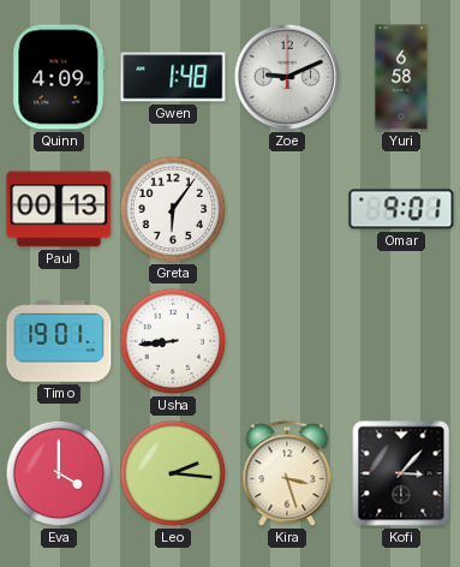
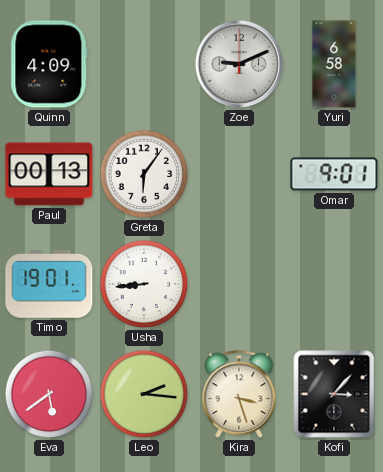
Gwen: 1:48 -> none (173, 77)
Eva: 4:00 -> 5:39 (49, 394)
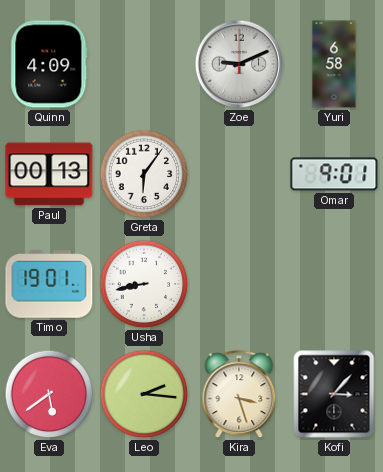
Usha: 8:44 -> 8:43 (144, 284)
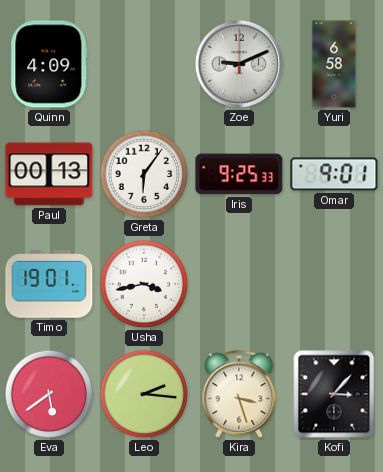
Iris: none -> 9:25 (239, 174)
Usha: 8:43 -> 3:43 (144, 284)
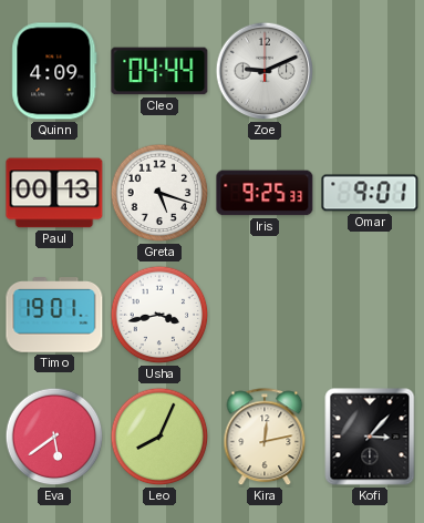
Cleo: none -> 04:44 (159, 71)
Yuri: 6:58 -> none (334, 64)
Greta: 6:06 -> 5:18 (159, 193)
Leo: 2:16 -> 8:04 (159, 437)
Kira: 3:27 -> 12:13 (265, 438)
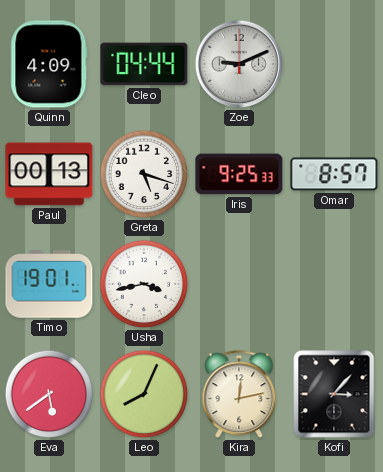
Omar: 9:01 -> 8:57 (334, 174)
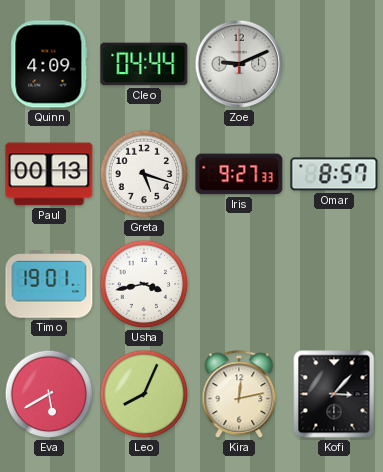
Iris: 9:25 -> 9:27 (239, 174)
Eva: 5:39 -> 5:40 (49, 394)
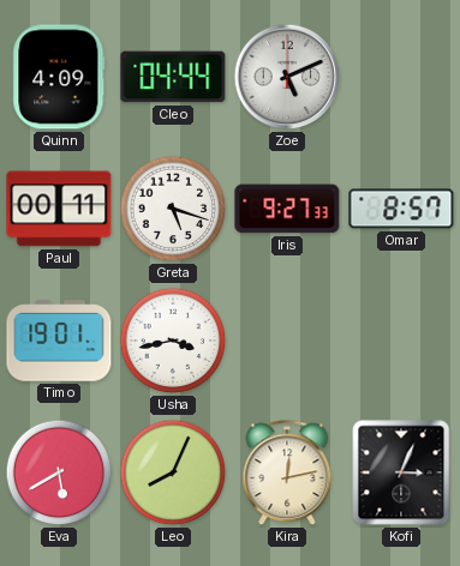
Zoe: 9:11 -> 5:11 (287, 77)
Paul: 00:13 -> 00:11 (59, 209)
Kofi: 3:07 -> 3:04 (401, 472)
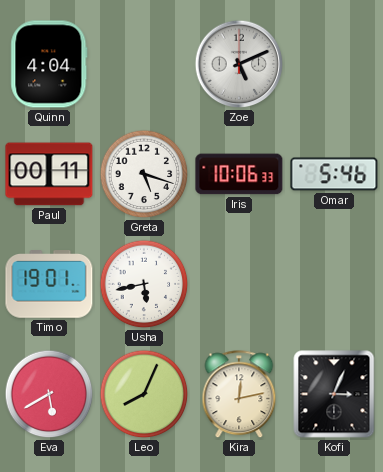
Quinn: 4:09 -> 4:04 (49, 64)
Cleo: 04:44 -> none (173, 77)
Iris: 9:27 -> 10:06 (239, 174)
Omar: 8:57 -> 5:46 (334, 174)
Usha: 3:43 -> 5:43 (144, 284)
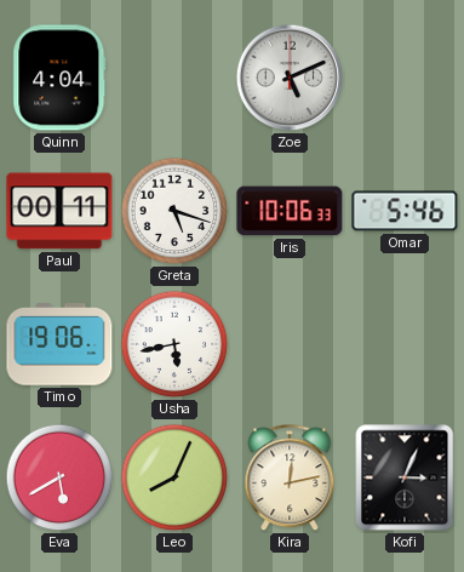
Timo: 19:01 -> 19:06 (59, 344)
